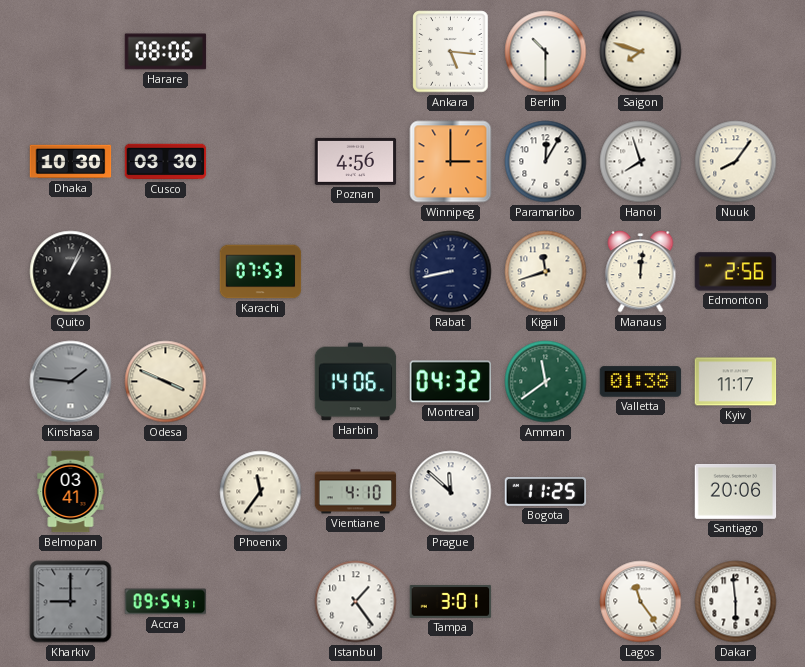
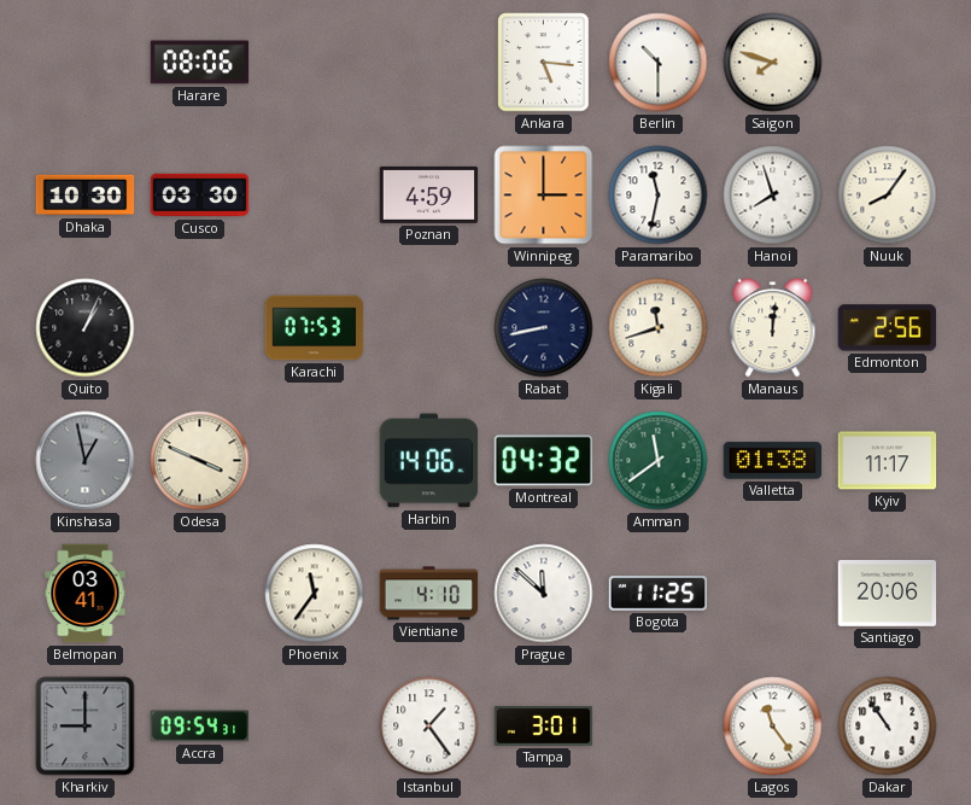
Poznan: 4:56 -> 4:59 (429, 194)
Paramaribo: 12:05 -> 11:32 (659, 196)
Kinshasa: 1:46 -> 12:58 (86, 461)
Dakar: 5:59 -> 10:54 (888, 727)
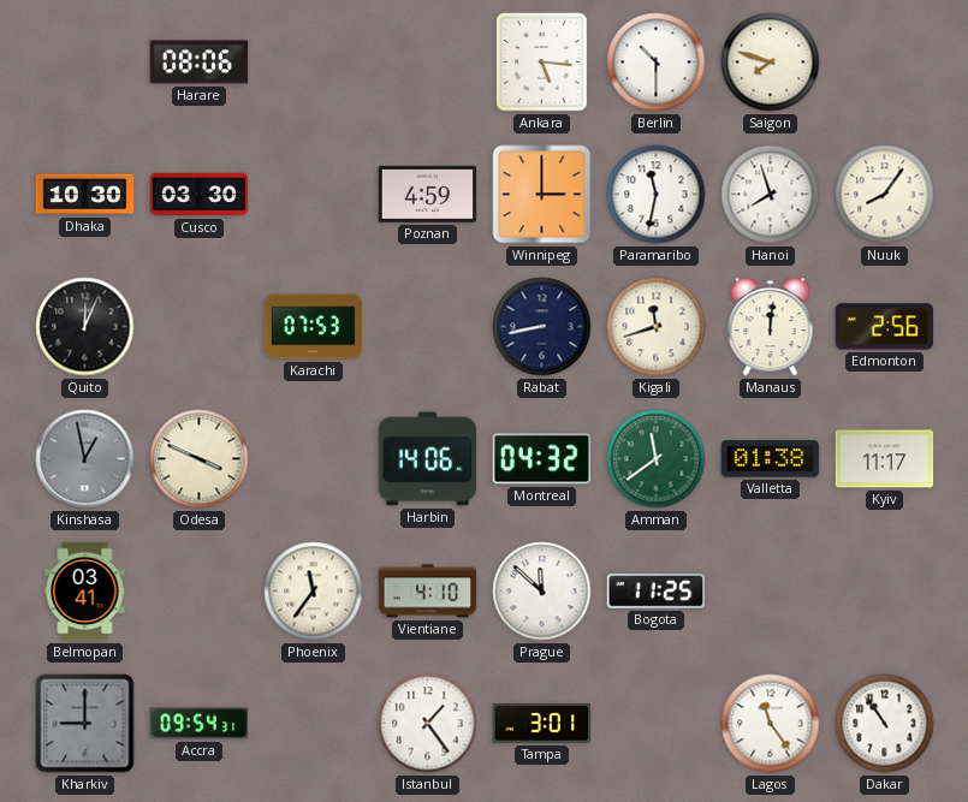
Quito: 1:04 -> 12:04 (85, 327)
Santiago: 20:06 -> none (888, 593)
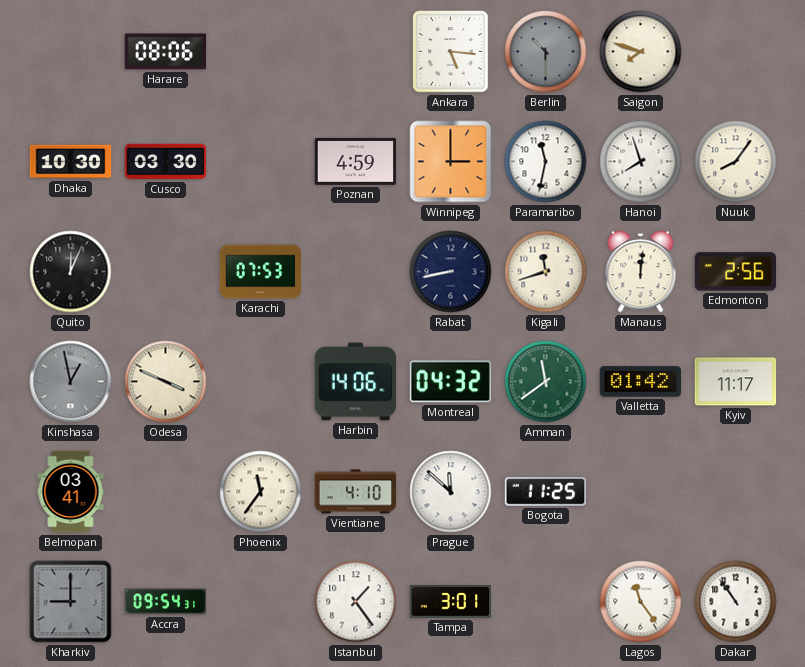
Berlin dial: white -> grey (546, 52)
Valletta: 01:38 -> 01:42 (641, 382)
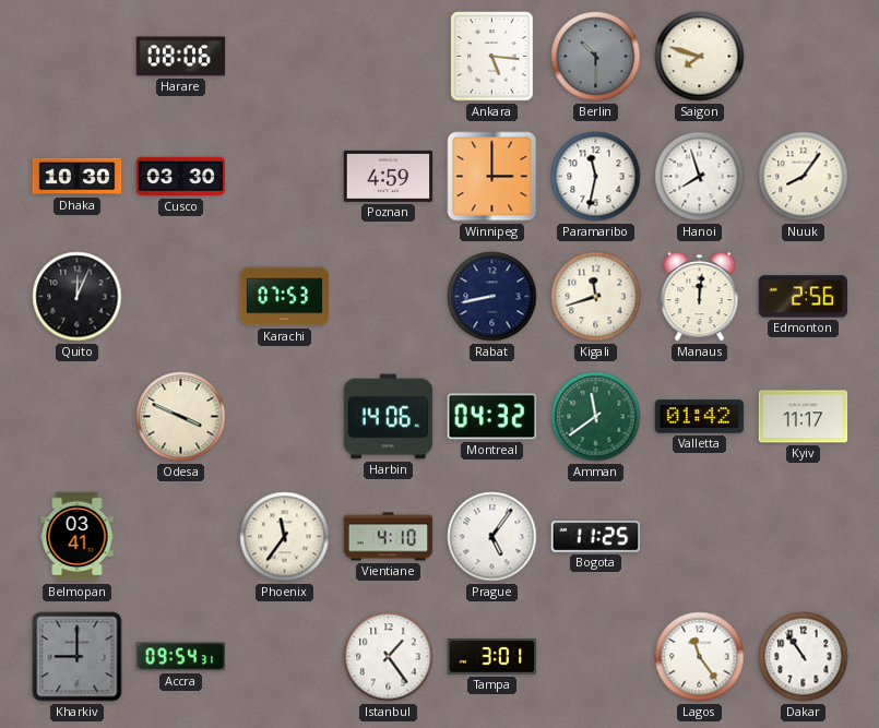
Kinshasa: 12:58 -> none (71, 382)
Prague: 11:52 -> 5:06 (492, 537)
